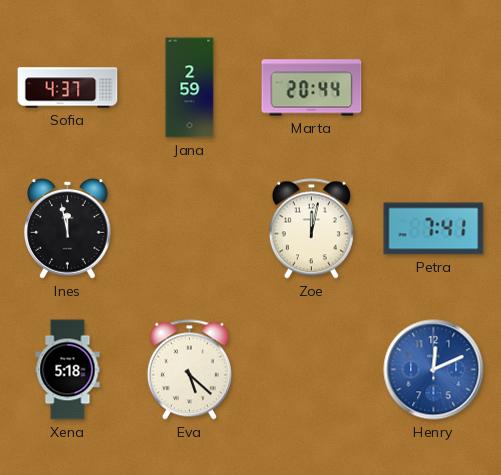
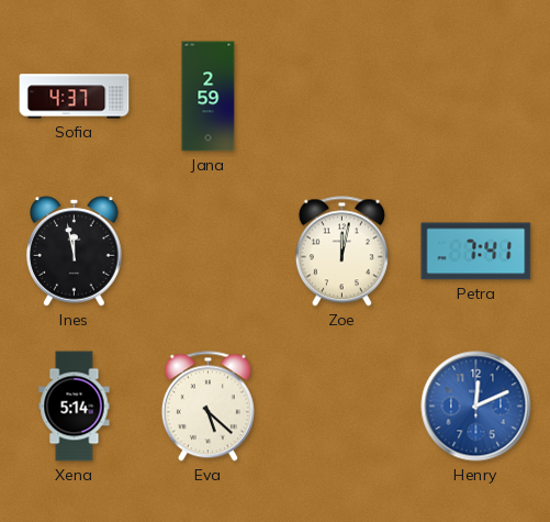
Marta: 20:44 -> none (312, 88)
Xena: 5:18 -> 5:14 (75, 407)
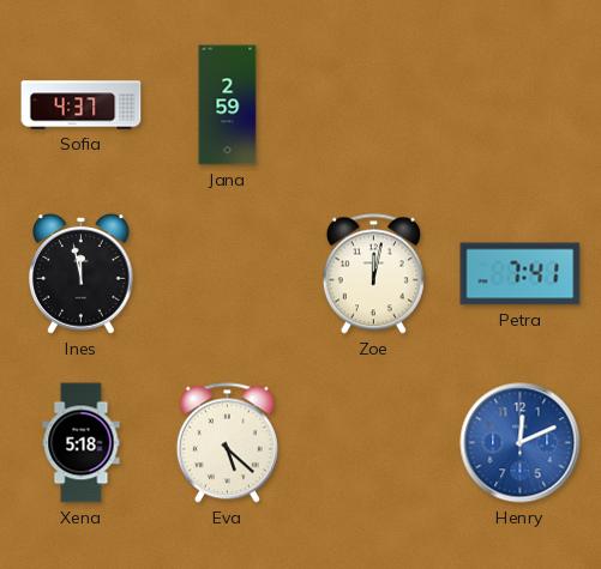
Xena: 5:14 -> 5:18 (82, 443)
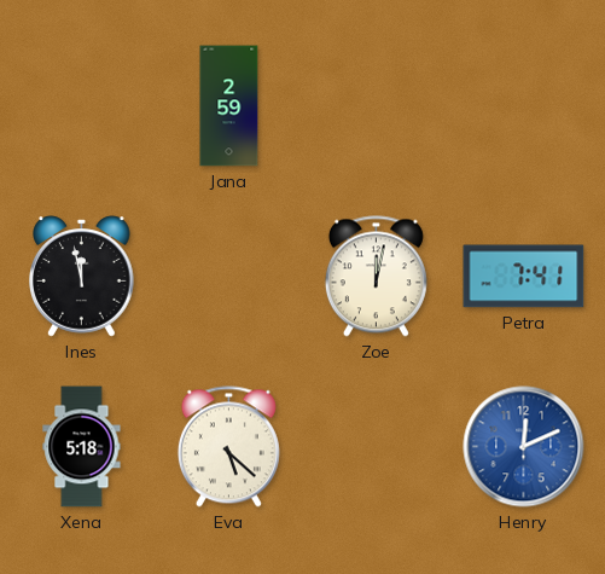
Sofia: 4:37 -> none (82, 105)
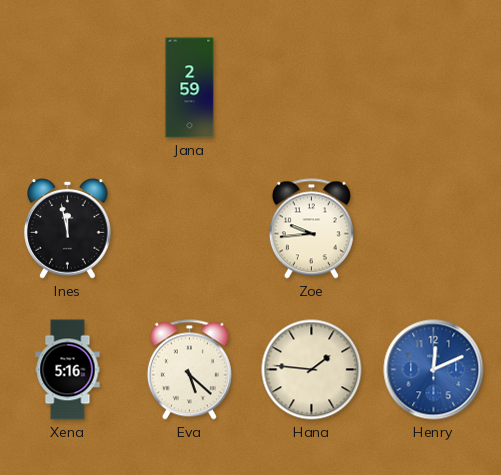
Zoe: 12:02 -> 9:44 (311, 229)
Petra: 7:41 -> none (524, 277)
Xena: 5:18 -> 5:16 (68, 370)
Hana: none -> 1:46 (312, 370)
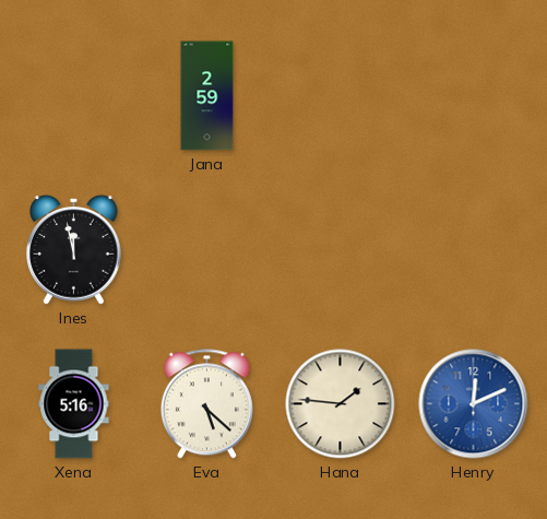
Zoe: 9:44 -> none (311, 229)
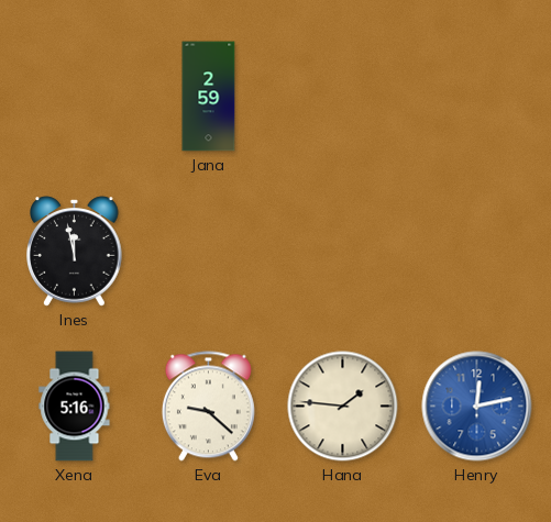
Eva: 5:22 -> 9:22 (208, 407)
Henry: 12:11 -> 12:13 (477, 407)
